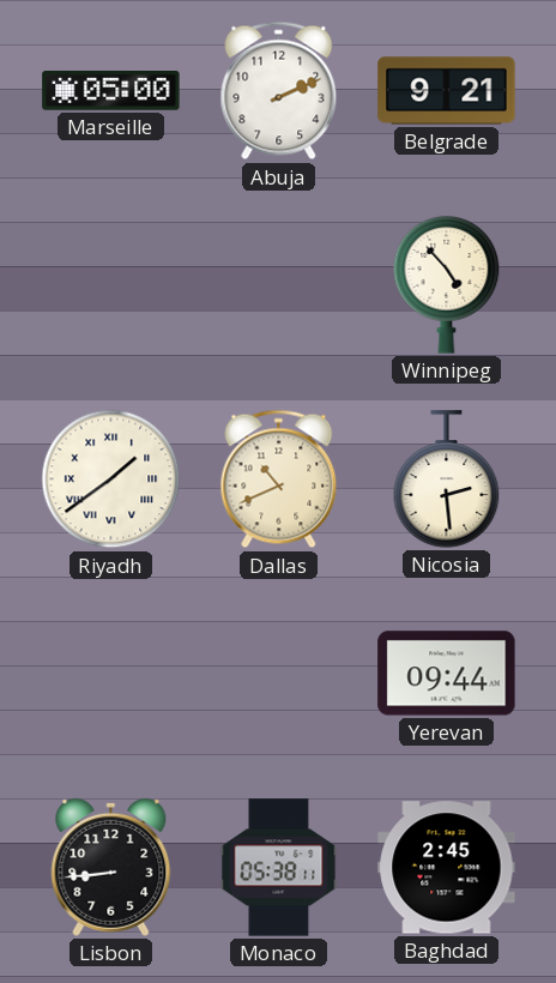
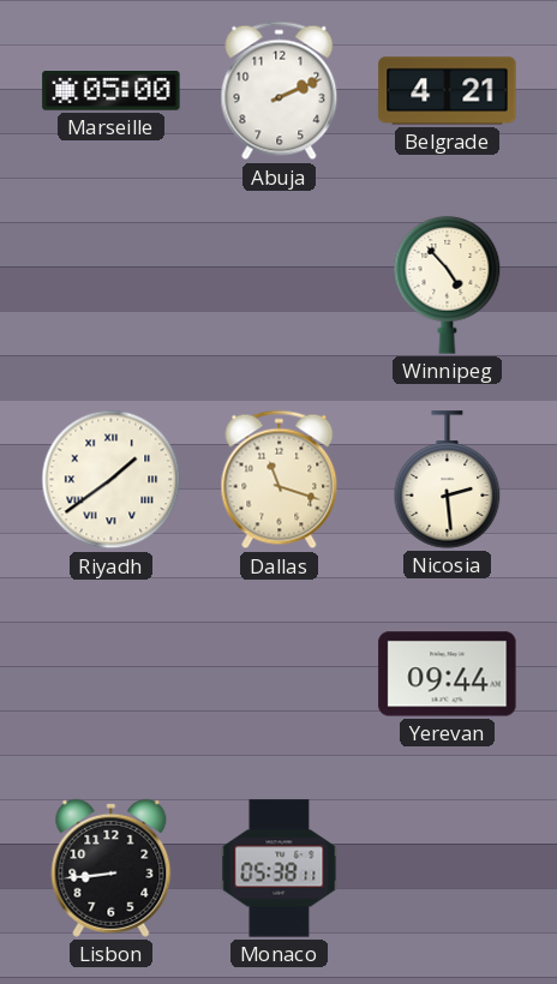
Belgrade: 9:21 -> 4:21 (448, 91)
Dallas: 10:41 -> 11:18 (280, 480)
Baghdad: 2:45 -> none (447, 868)
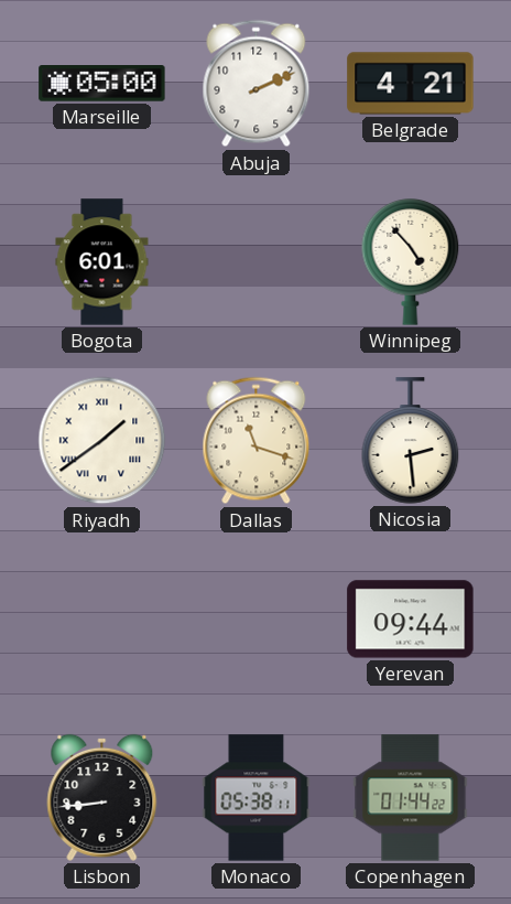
Bogota: none -> 6:01 (102, 262)
Copenhagen: none -> 01:44 (411, 798)
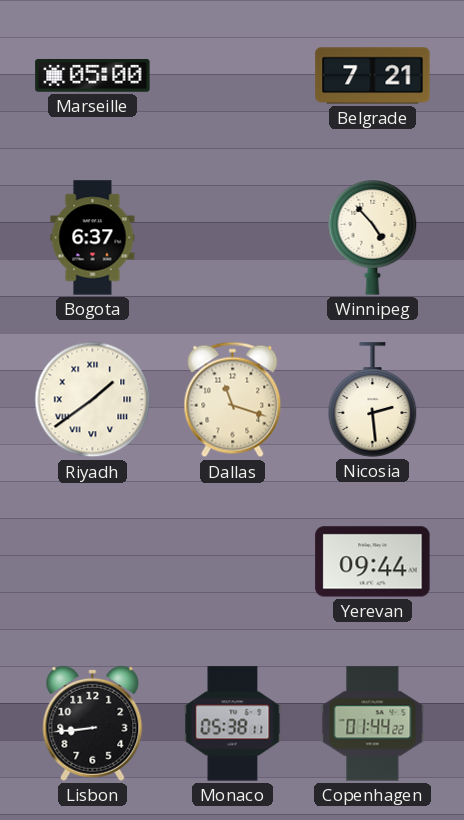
Abuja: 2:11 -> none (257, 84)
Belgrade: 4:21 -> 7:21 (373, 76)
Bogota: 6:01 -> 6:37 (93, 238)
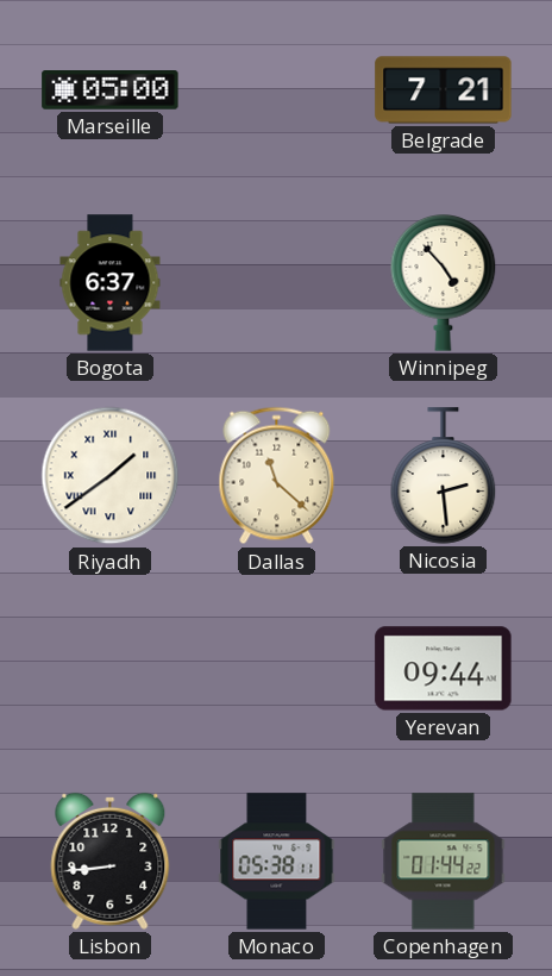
Dallas: 11:18 -> 11:22 (277, 476)
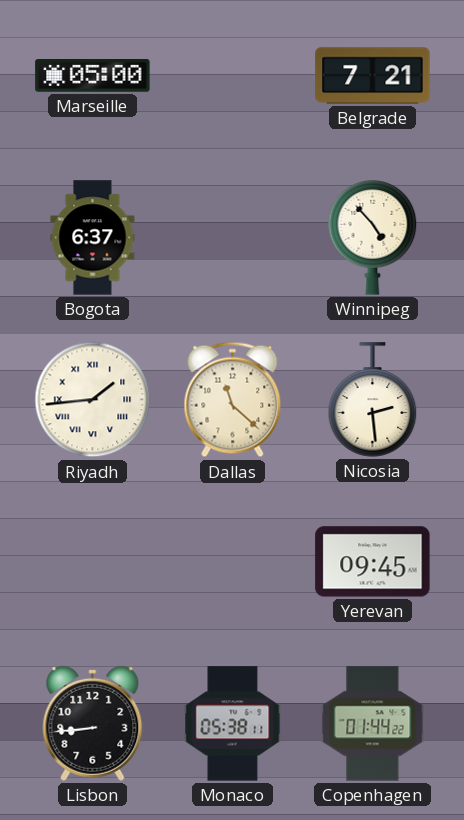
Riyadh: 1:39 -> 1:44 (93, 400)
Yerevan: 09:44 -> 09:45 (373, 562)
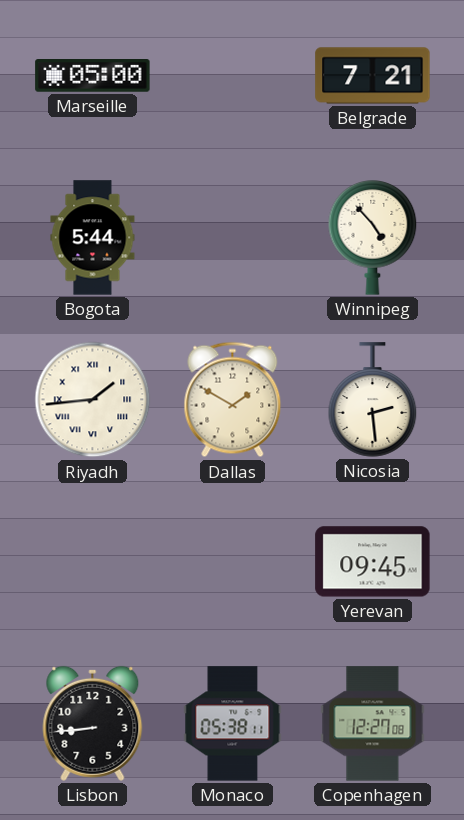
Bogota: 6:37 -> 5:44 (93, 238)
Dallas: 11:22 -> 1:50 (233, 400)
Copenhagen: 01:44 -> 12:27 (373, 724)
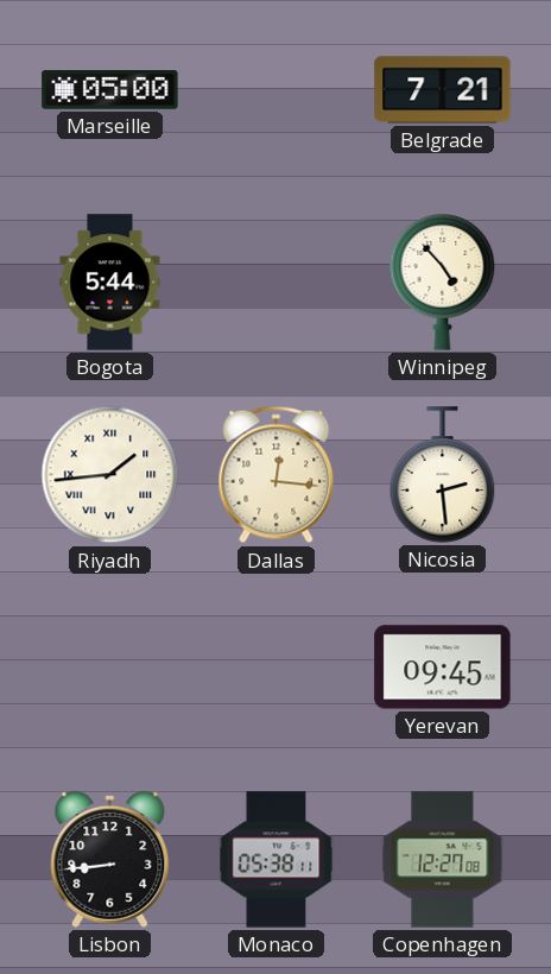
Dallas: 1:50 -> 12:16 (277, 475)
